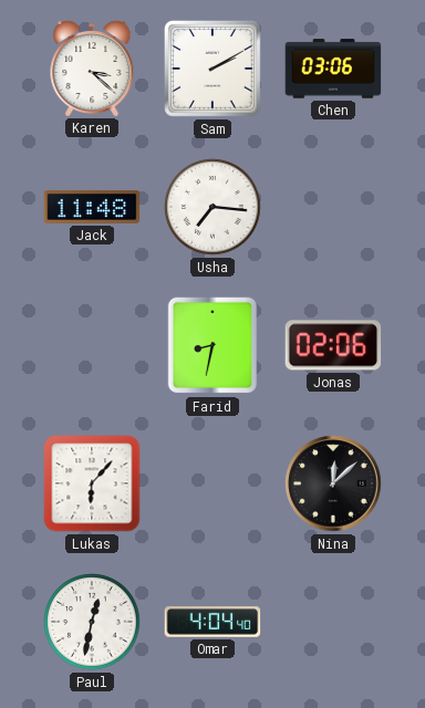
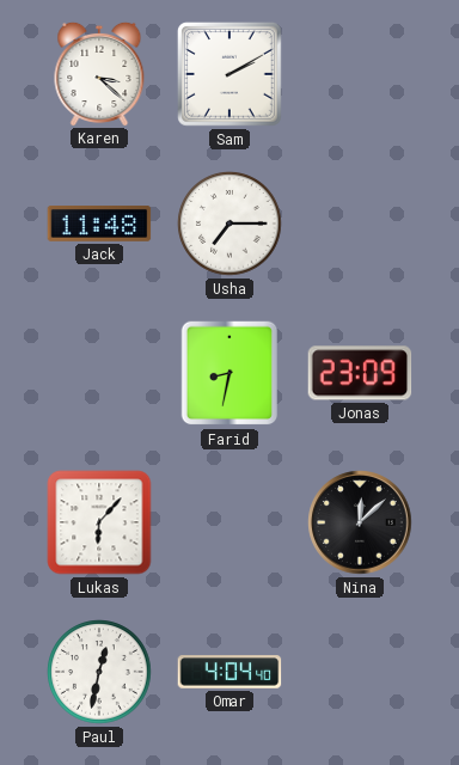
Chen: 03:06 -> none (333, 69)
Usha: 7:16 -> 7:15 (229, 224)
Jonas: 02:06 -> 23:09 (360, 373)
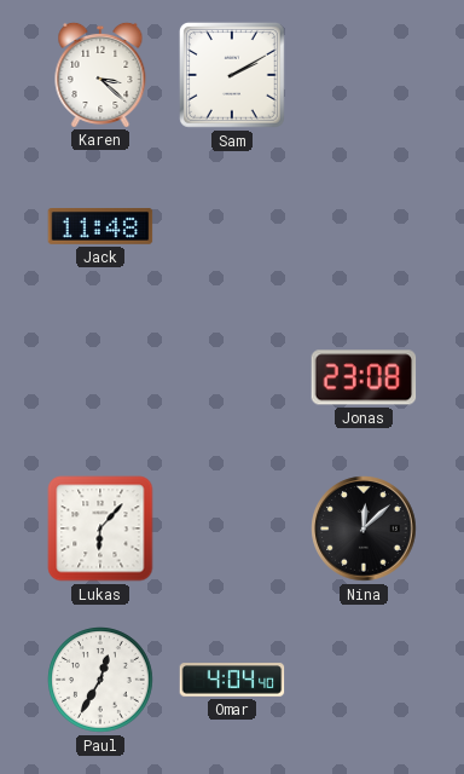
Usha: 7:15 -> none (229, 224)
Farid: 8:32 -> none (229, 373)
Jonas: 23:09 -> 23:08 (364, 377)
Paul: 12:32 -> 12:35 (100, 680)
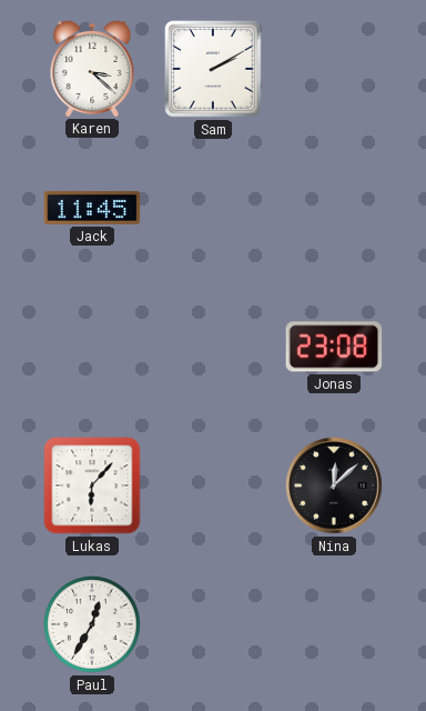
Jack: 11:48 -> 11:45 (92, 209)
Omar: 4:04 -> none (232, 680)
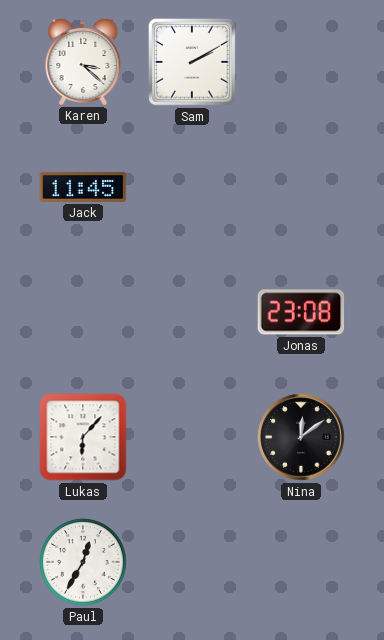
Nina: 12:08 -> 12:09 (301, 437)
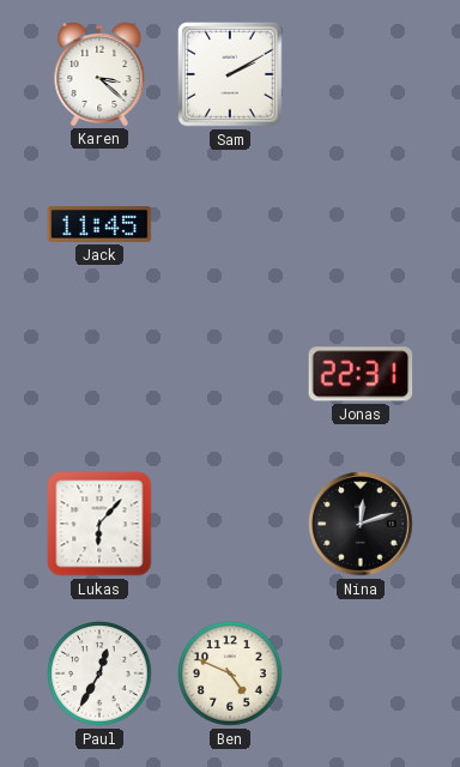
Jonas: 23:08 -> 22:31 (361, 374)
Nina: 12:09 -> 12:12 (361, 524)
Ben: none -> 4:49 (230, 674)
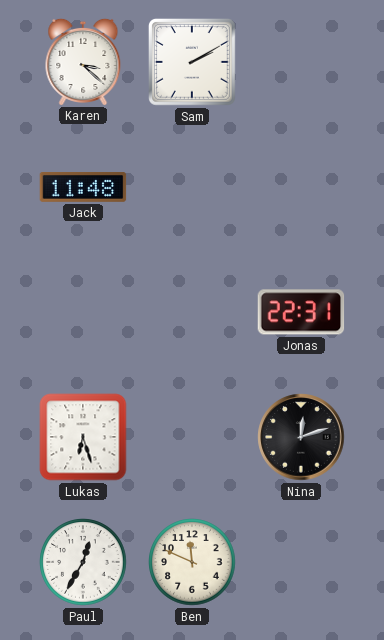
Jack: 11:45 -> 11:48 (83, 188)
Lukas: 6:07 -> 6:27 (83, 437)
Ben: 4:49 -> 11:49 (192, 562)
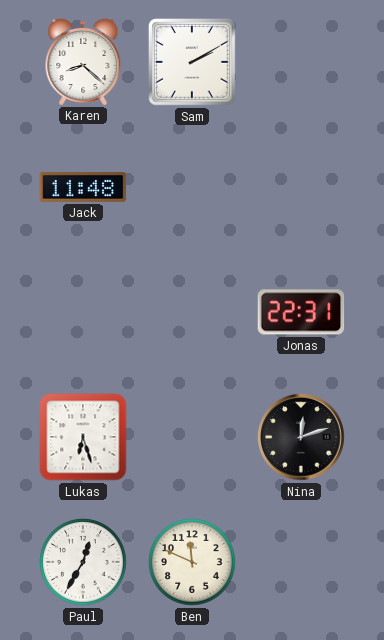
Karen: 3:22 -> 8:22 (83, 61)
